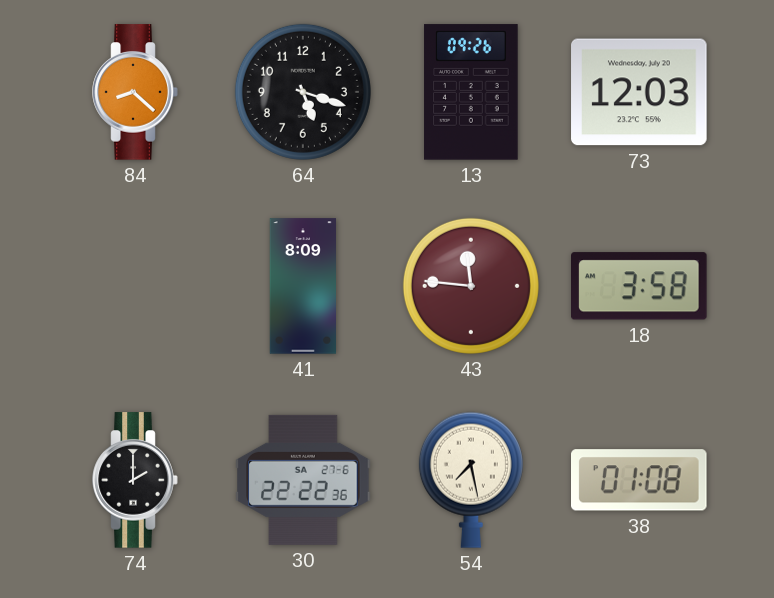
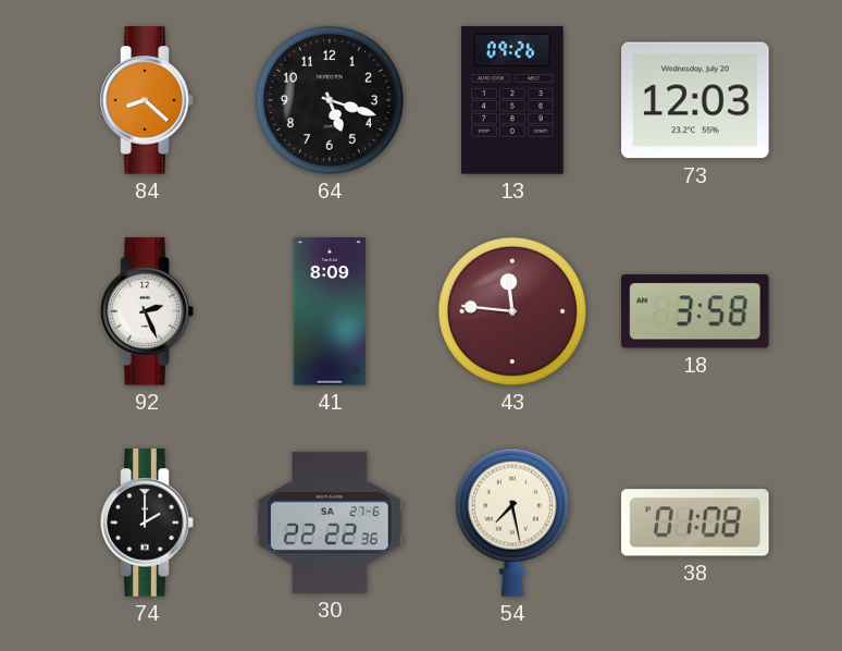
92: none -> 2:26 (147, 311)
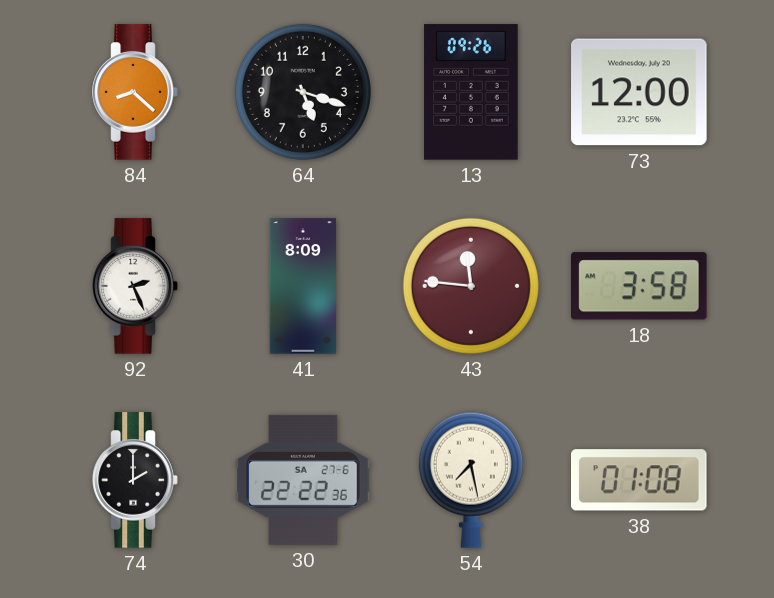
73: 12:03 -> 12:00 (639, 92)
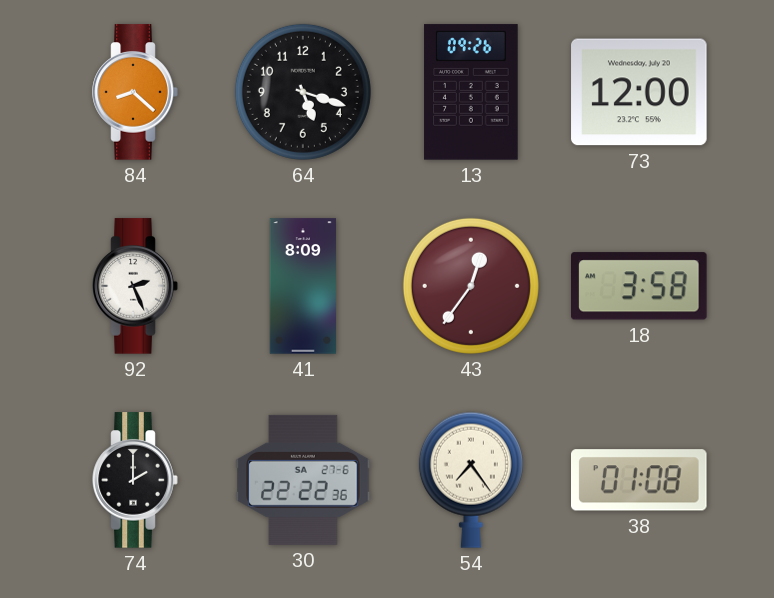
43: 11:46 -> 12:36 (471, 286)
54: 7:28 -> 7:24 (471, 480)
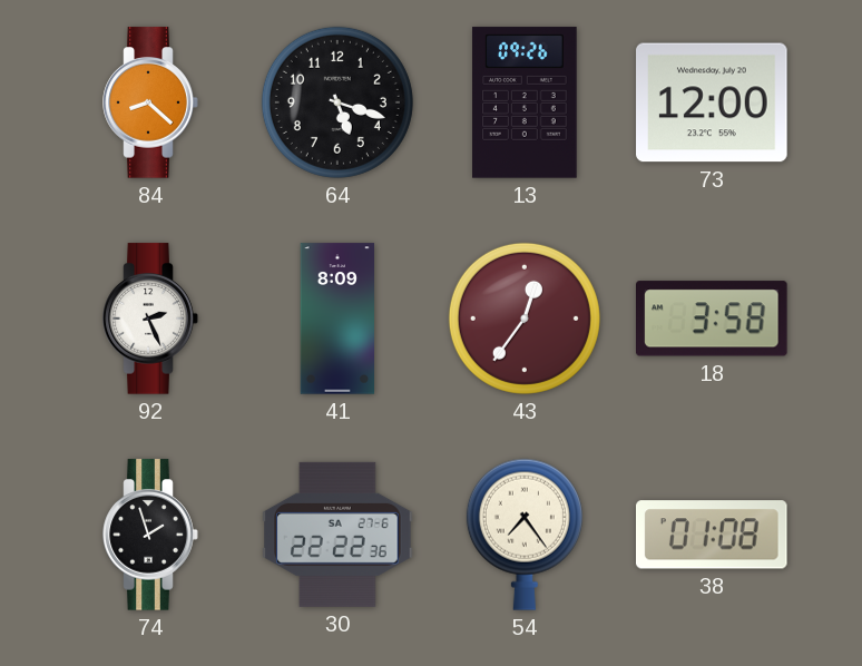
74: 2:00 -> 1:57 (150, 535)
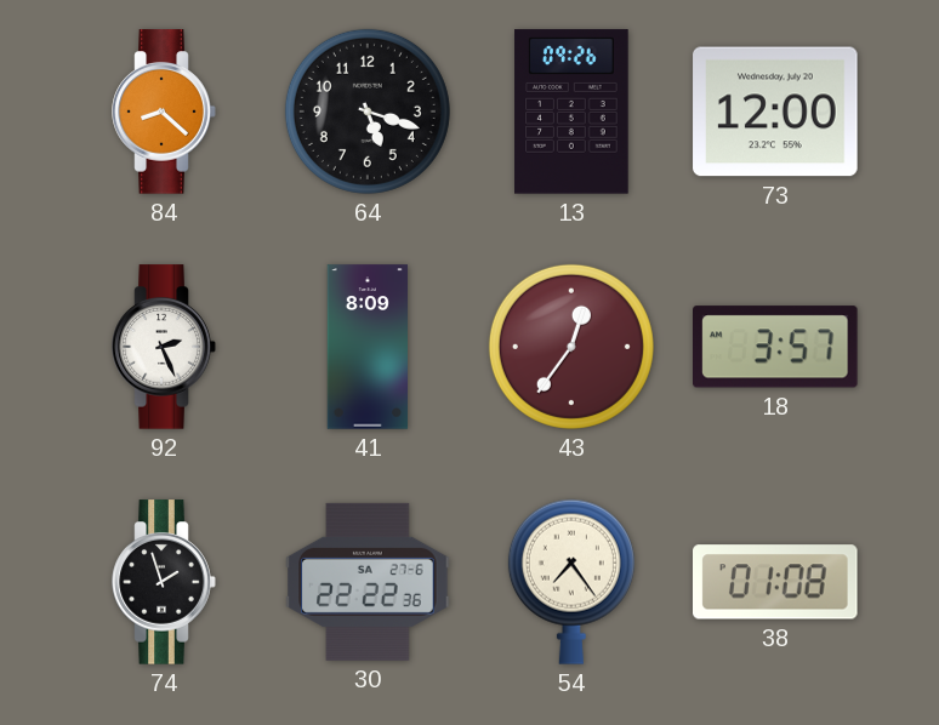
18: 3:58 -> 3:57 (776, 347)
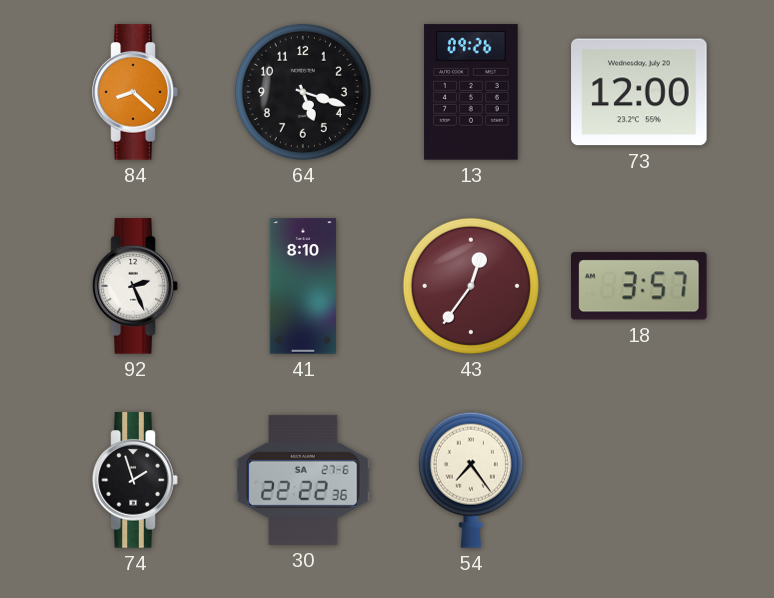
41: 8:09 -> 8:10 (303, 286)
38: 01:08 -> none (776, 582)
